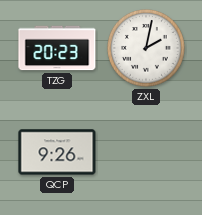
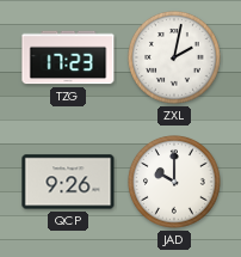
TZG: 20:23 -> 17:23 (68, 57)
JAD: none -> 10:00 (175, 183)
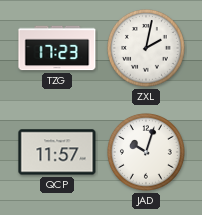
QCP: 9:26 -> 11:57 (57, 152)
JAD: 10:00 -> 10:03 (147, 153)
